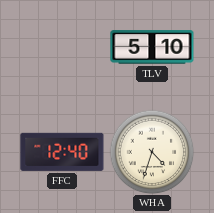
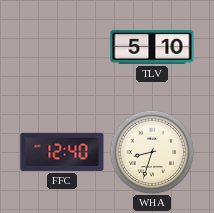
WHA: 4:33 -> 8:33 (152, 152)
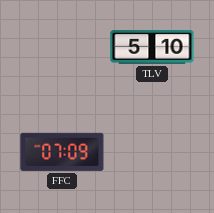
FFC: 12:40 -> 07:09 (62, 152)
WHA: 8:33 -> none (152, 152)
